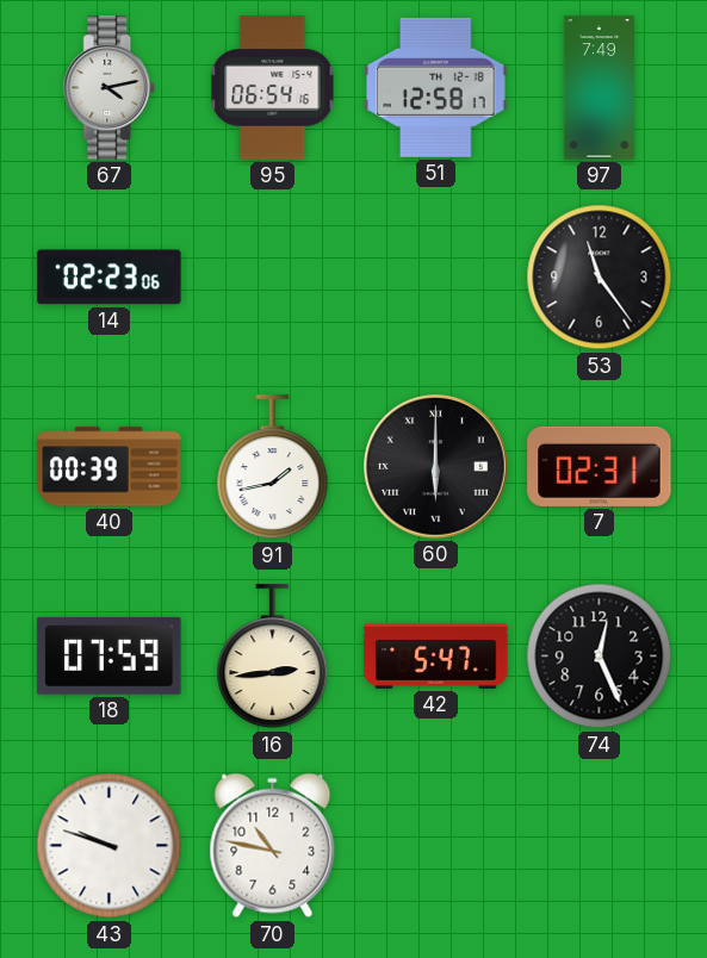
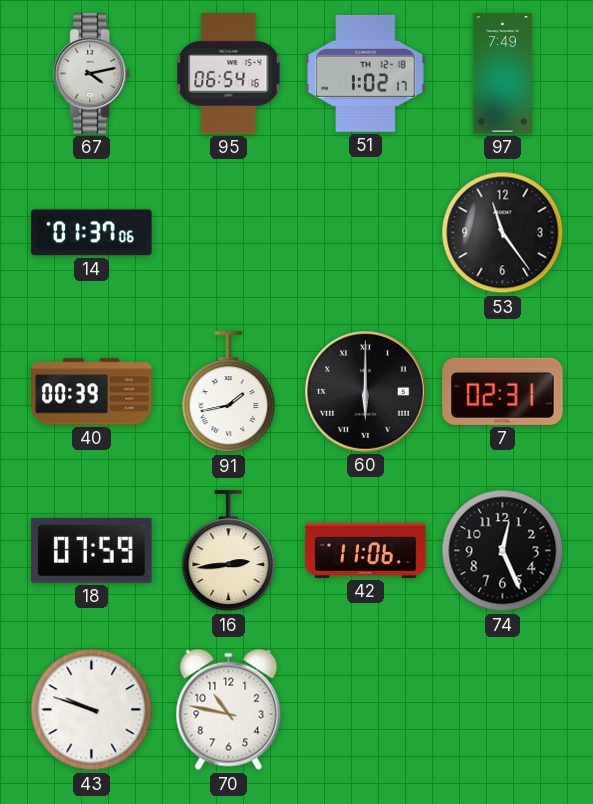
51: 12:58 -> 1:02 (366, 73)
14: 02:23 -> 01:37 (92, 233)
42: 5:47 -> 11:06 (366, 550)
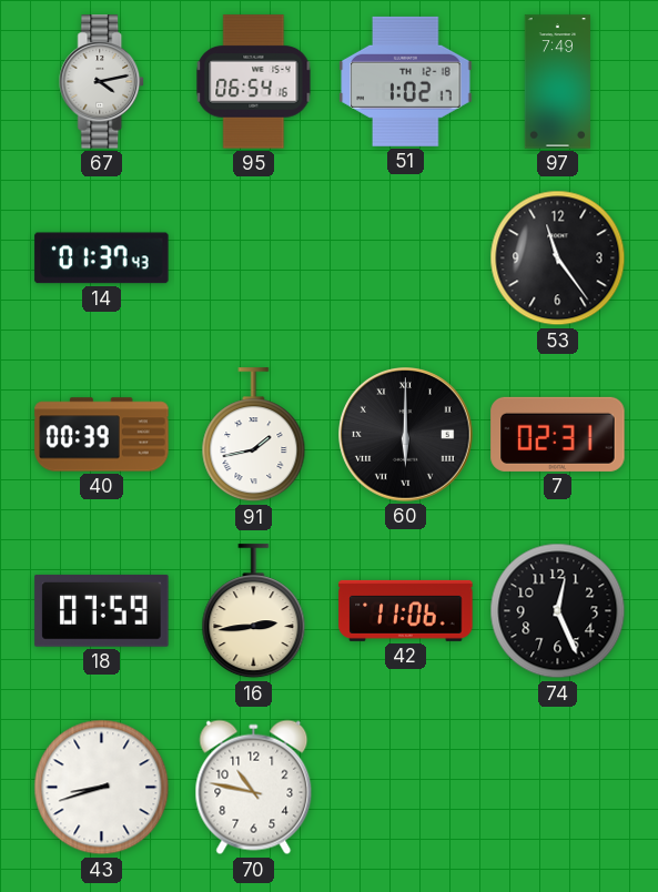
14: 01:37:06 -> 01:37:43 (102, 259)
43: 9:48 -> 8:42 (102, 788)
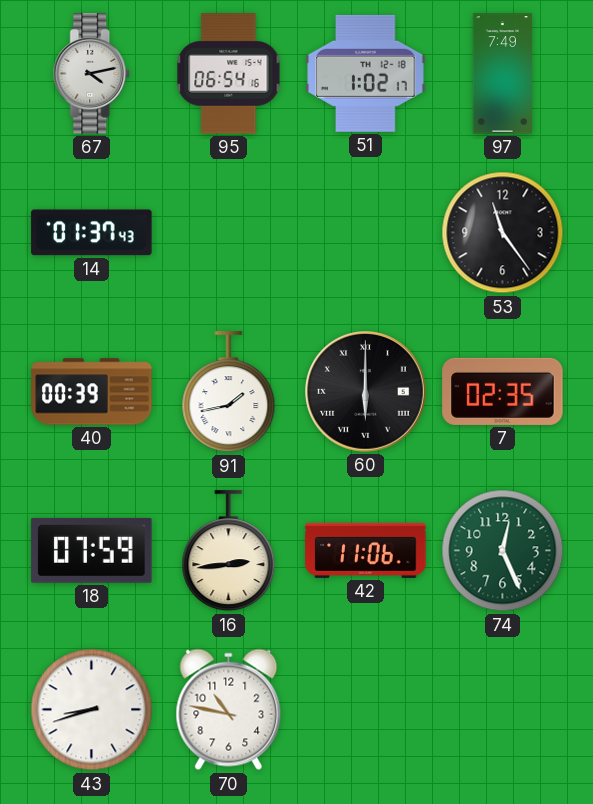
7: 02:31 -> 02:35 (503, 391)
74 dial: black -> green (503, 551)
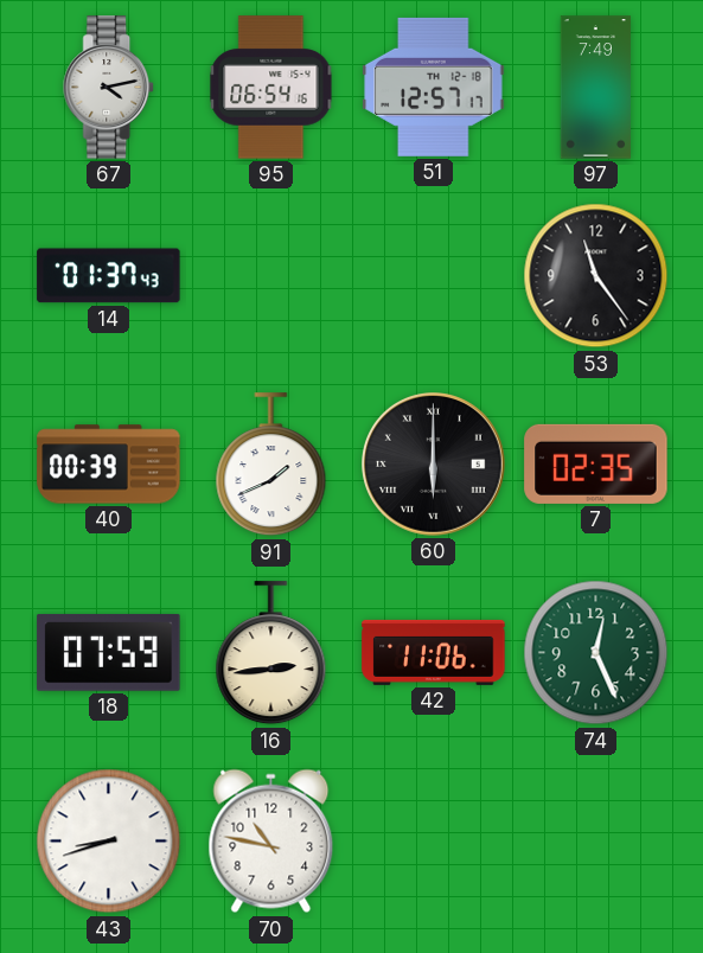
51: 1:02 -> 12:57 (434, 87)
91: 1:43 -> 1:41 (271, 465)
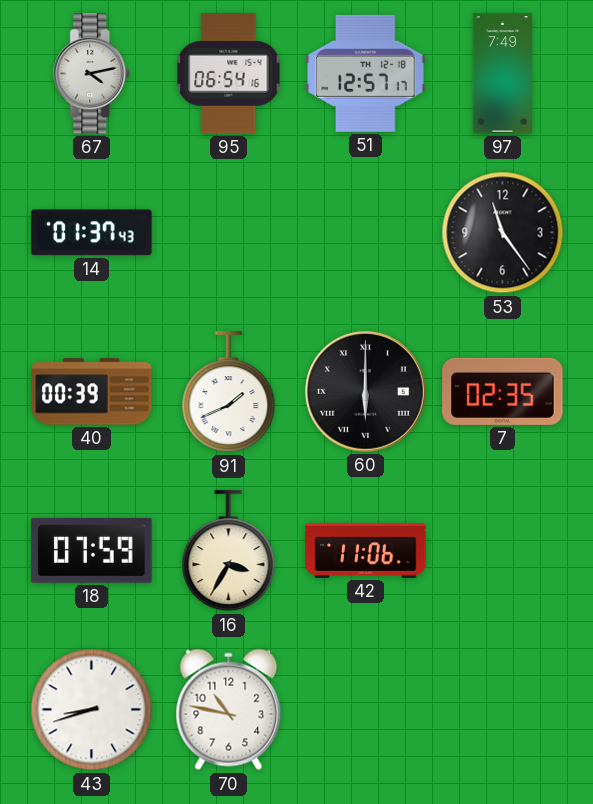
16: 2:44 -> 3:35 (229, 551)
74: 12:26 -> none (596, 653)
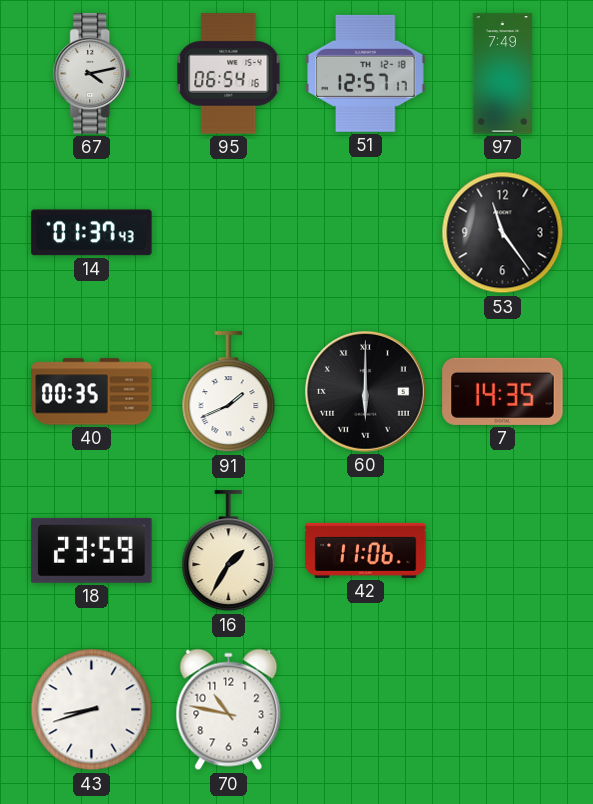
40: 00:39 -> 00:35 (92, 392)
7: 02:35 -> 14:35 (503, 391)
18: 07:59 -> 23:59 (92, 550)
16: 3:35 -> 1:35 (229, 551)
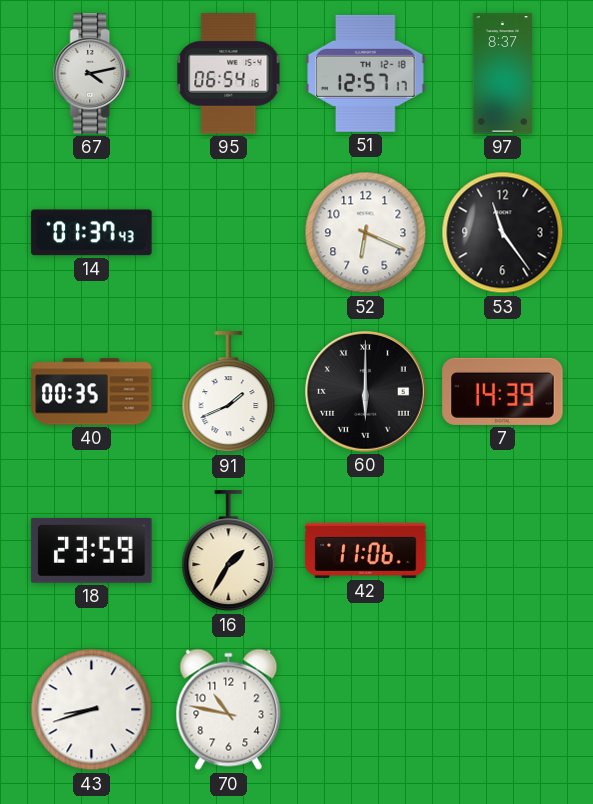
97: 7:49 -> 8:37 (502, 74)
52: none -> 6:19 (366, 233)
7: 14:35 -> 14:39 (503, 391)
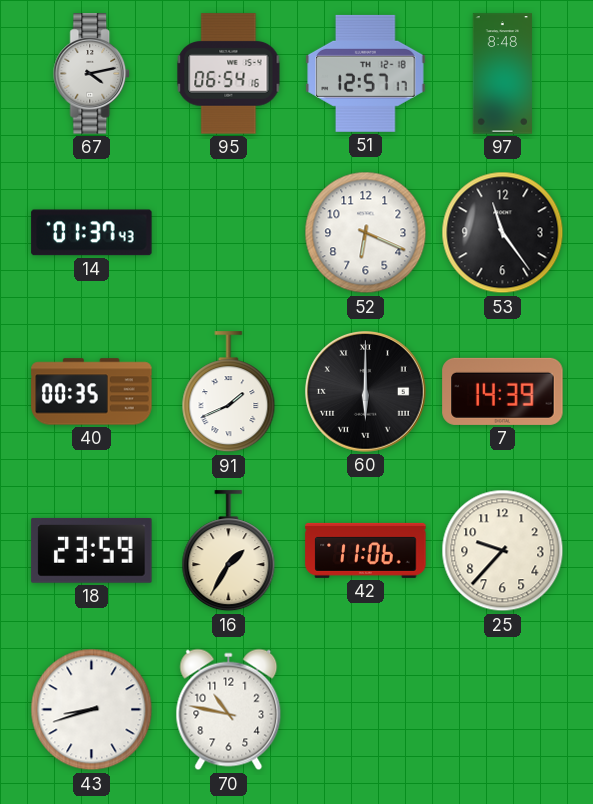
97: 8:37 -> 8:48 (502, 74)
25: none -> 9:37 (503, 551)
